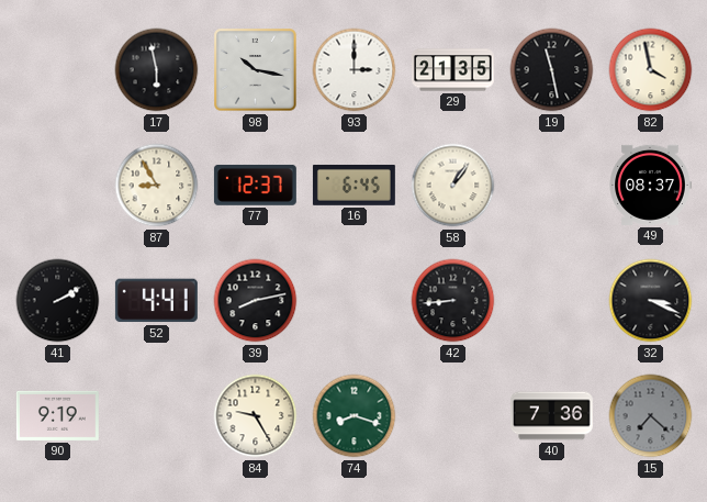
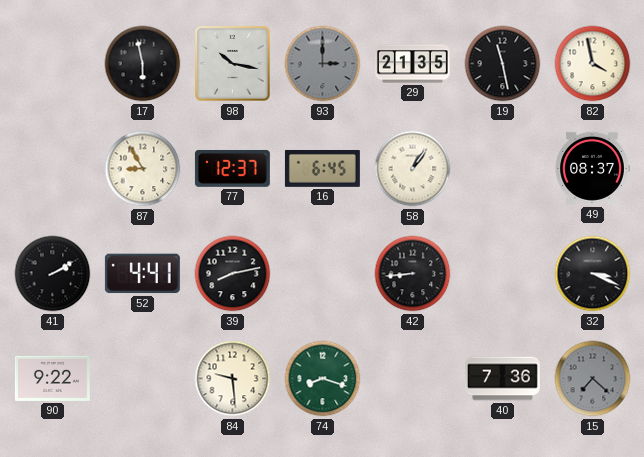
93 dial: white -> grey (323, 64)
90: 9:19 -> 9:22 (52, 378)
84: 9:25 -> 9:29 (233, 379)
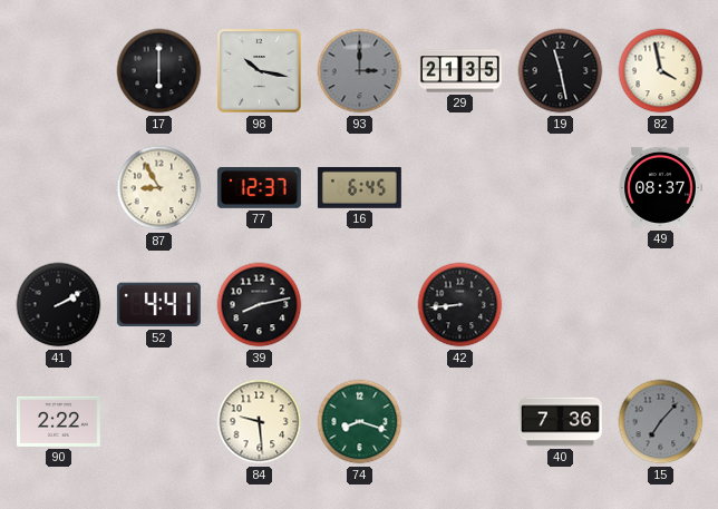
17: 5:58 -> 6:00 (159, 71)
58: 1:06 -> none (413, 169)
32: 3:19 -> none (593, 274)
90: 9:22 -> 2:22 (58, 421)
15: 7:22 -> 7:07 (661, 422)
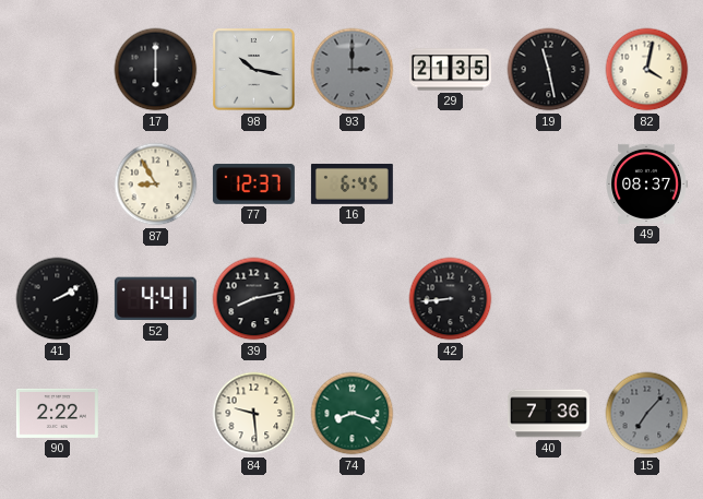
82: 3:58 -> 4:02 (647, 70)
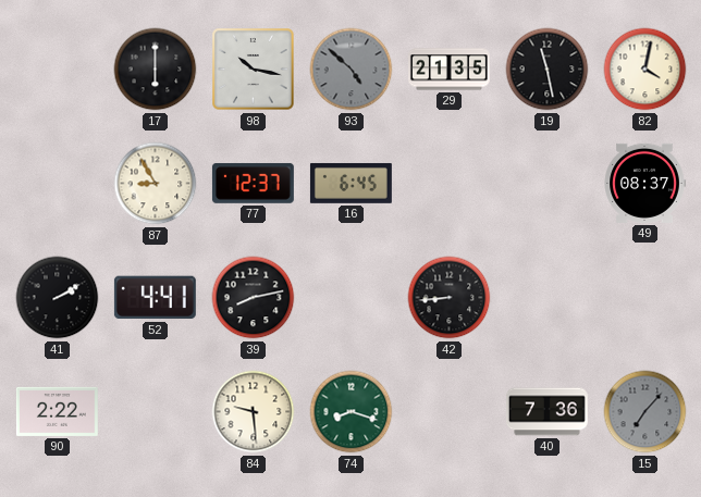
93: 3:00 -> 4:52 (352, 70)
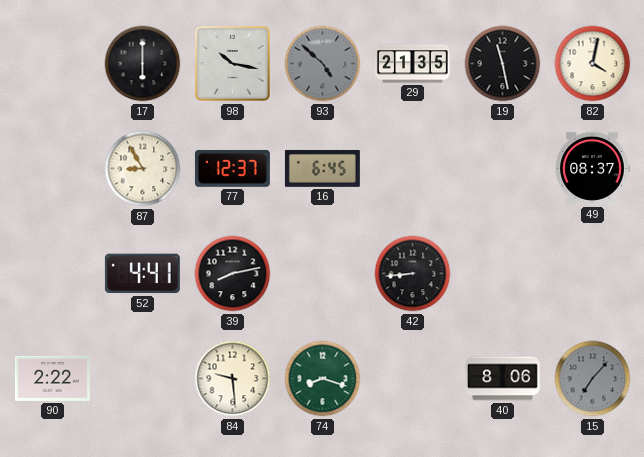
41: 2:10 -> none (58, 298)
40: 7:36 -> 8:06 (502, 379)
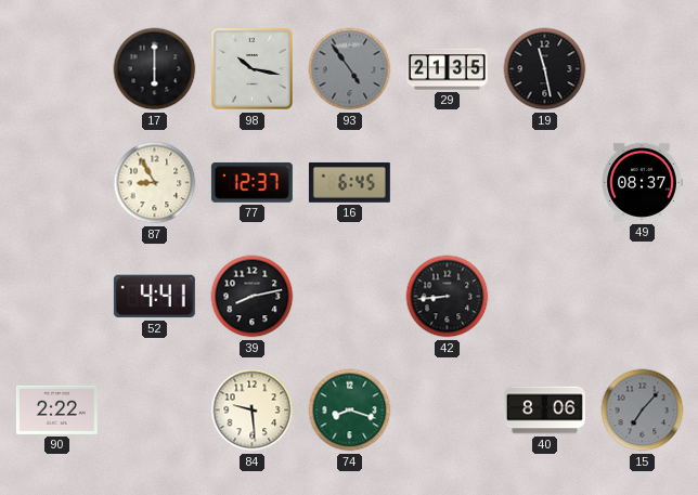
93: 4:52 -> 4:54 (350, 69)
82: 4:02 -> none (593, 64)
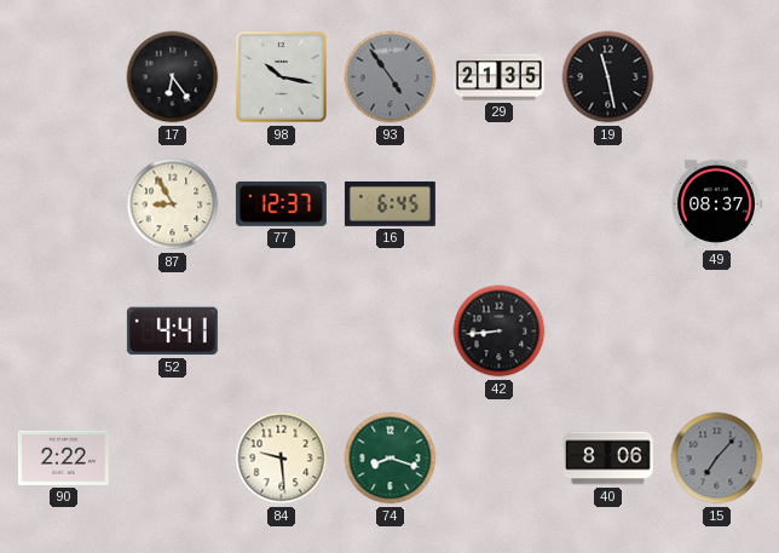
17: 6:00 -> 6:24 (173, 77)
39: 8:13 -> none (253, 297)
